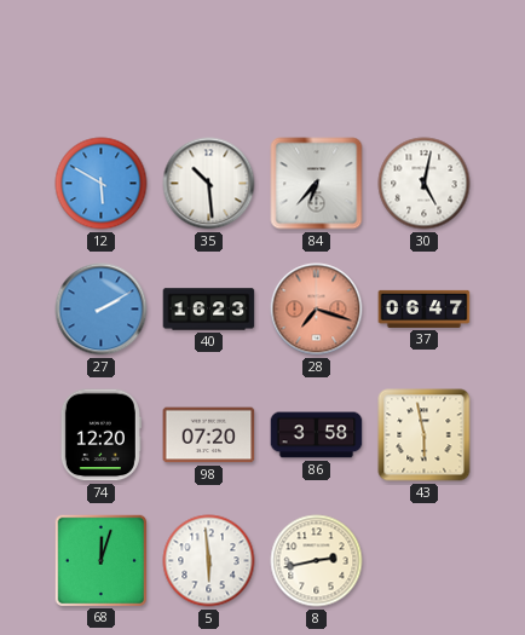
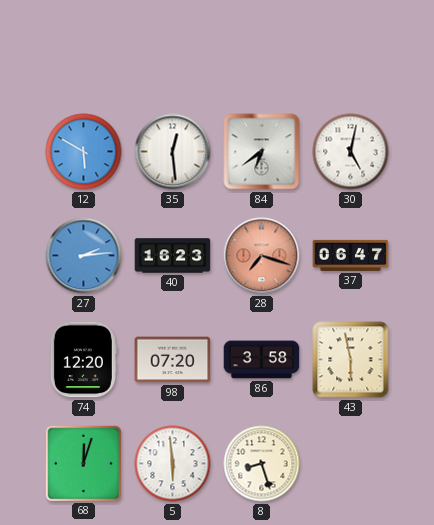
35: 10:29 -> 12:29 (173, 152)
84: 6:37 -> 6:39 (262, 152)
27: 2:10 -> 2:14 (84, 256)
8: 2:43 -> 8:27 (262, 464)
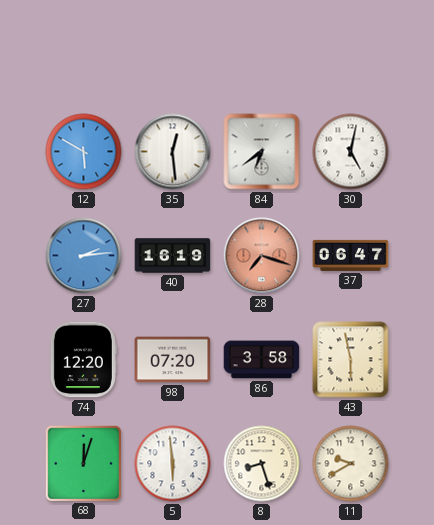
40: 16:23 -> 16:19 (173, 256)
11: none -> 9:40 (351, 464)
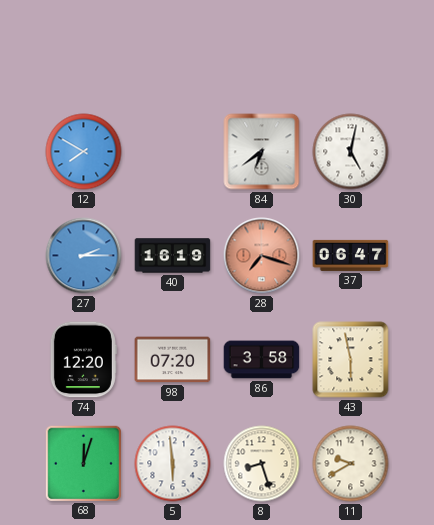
12: 5:50 -> 7:50 (84, 152)
35: 12:29 -> none (173, 152)
27: 2:14 -> 2:15 (84, 256)
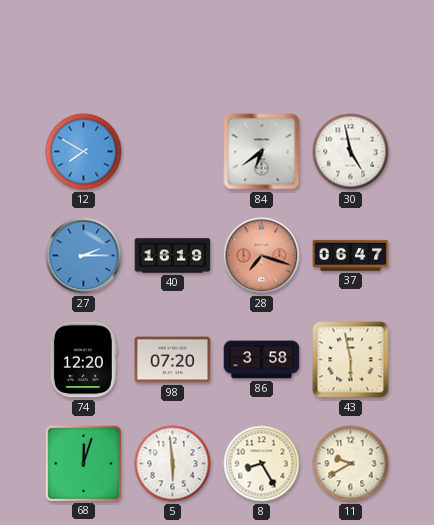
30: 5:02 -> 4:58 (351, 152)
8: 8:27 -> 8:25 (262, 464)
